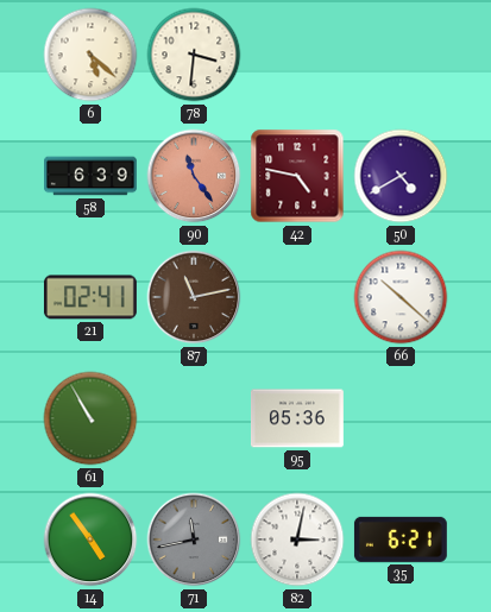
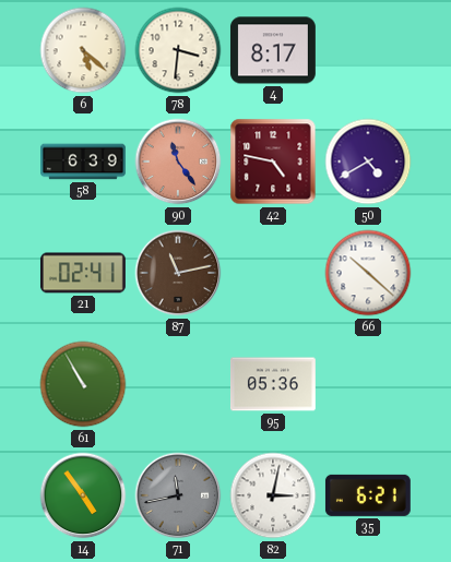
4: none -> 8:17 (273, 50)
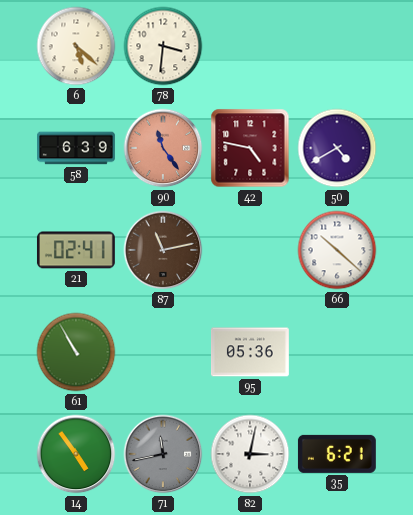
4: 8:17 -> none (273, 50)
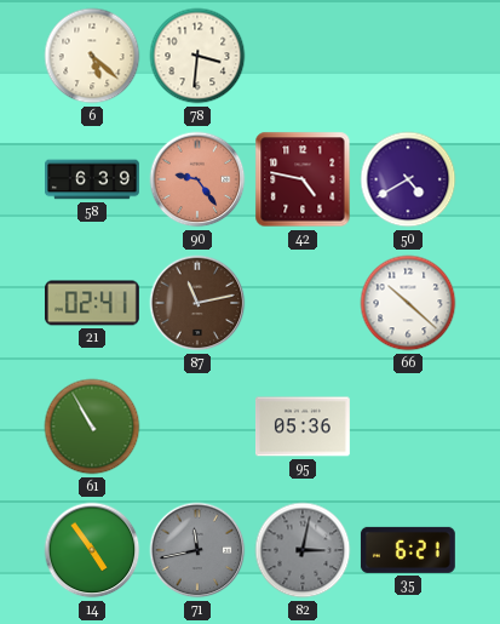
90: 11:24 -> 9:24 (197, 179)
82 dial: white -> grey (303, 550)
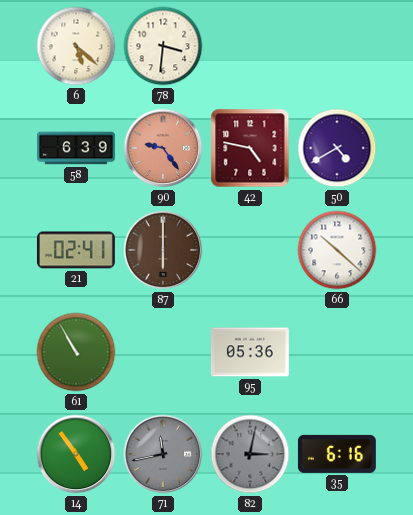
87: 11:13 -> 6:00 (163, 250)
35: 6:21 -> 6:16 (337, 454)
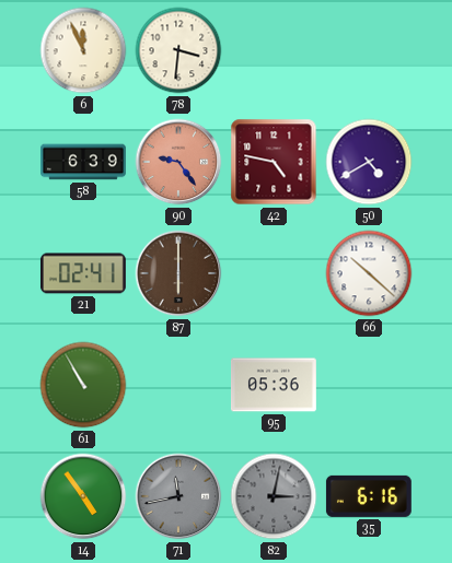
6: 5:22 -> 11:56 (83, 50)
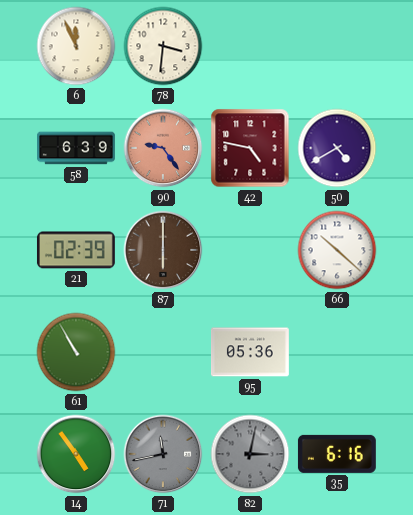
21: 02:41 -> 02:39 (76, 250)
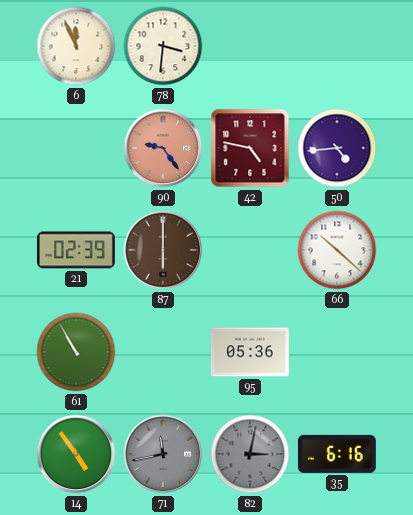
58: 6:39 -> none (77, 148)
50: 4:40 -> 4:44 (337, 148)
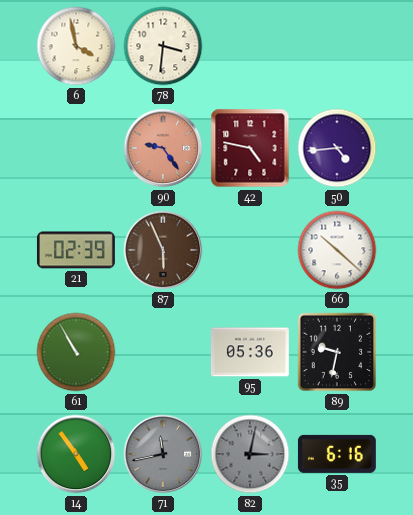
6: 11:56 -> 3:58 (76, 46)
87: 6:00 -> 5:56 (163, 250)
89: none -> 9:32 (337, 352)
